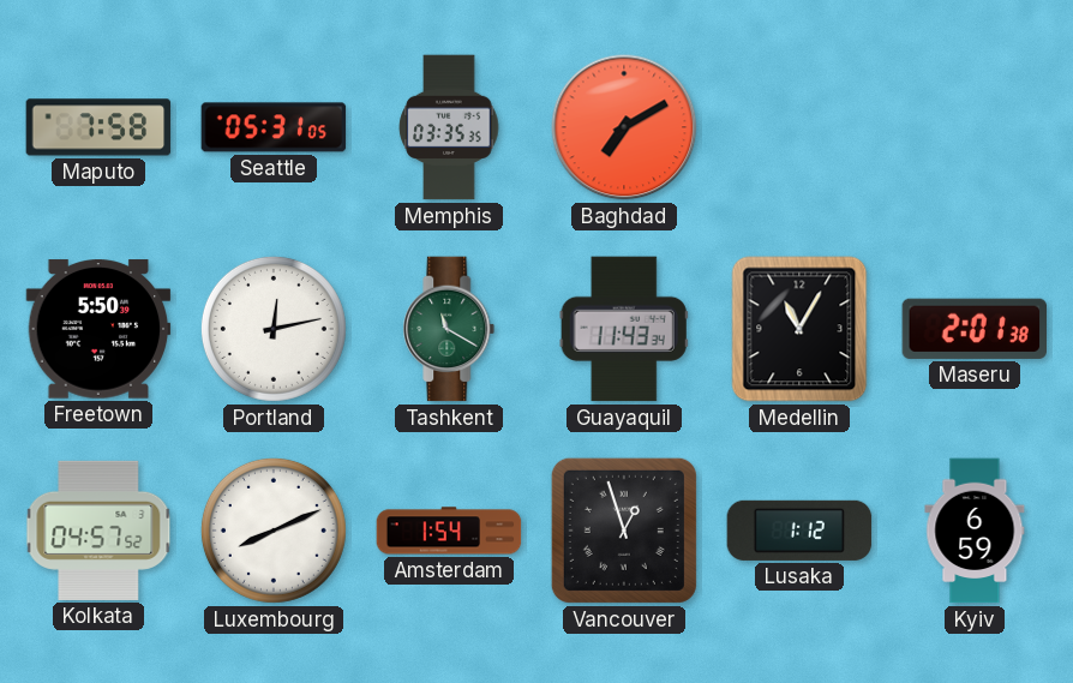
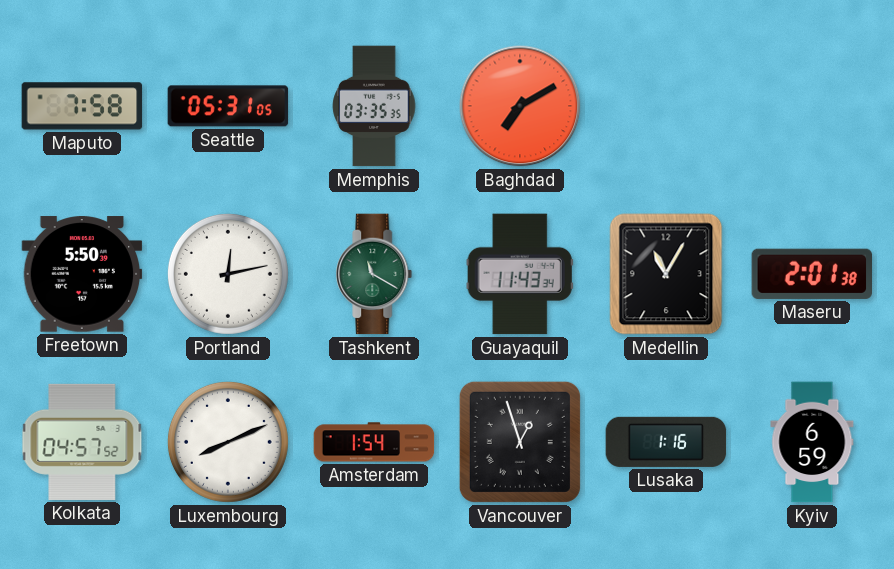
Lusaka: 1:12 -> 1:16 (666, 442)
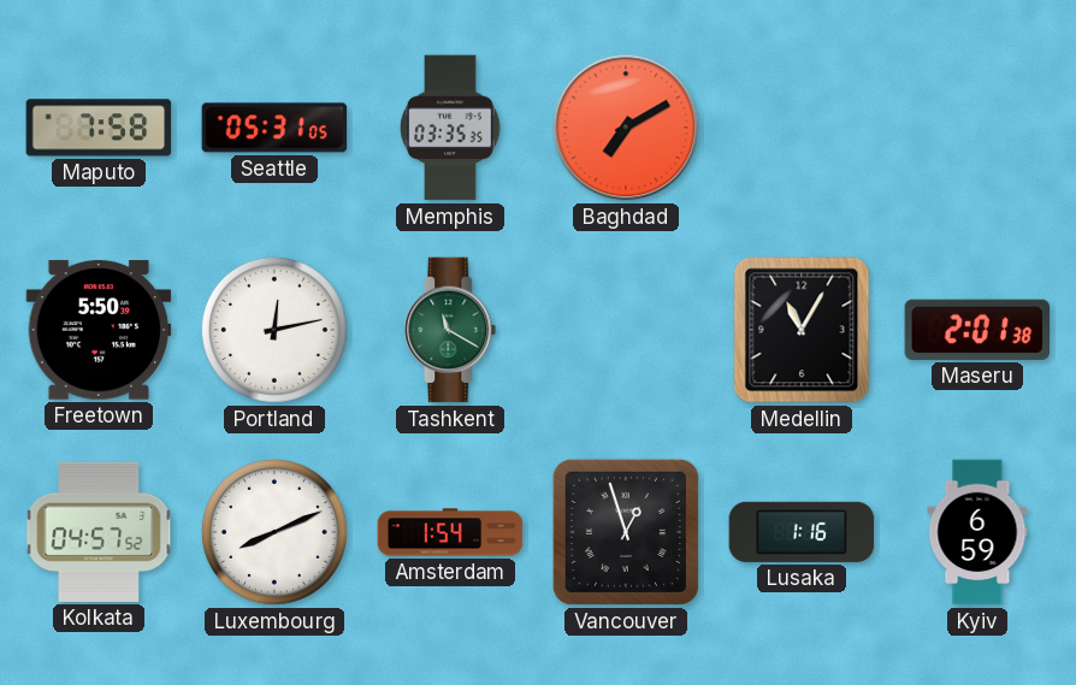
Guayaquil: 11:43 -> none (520, 274)
